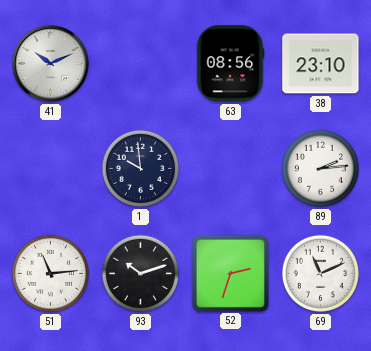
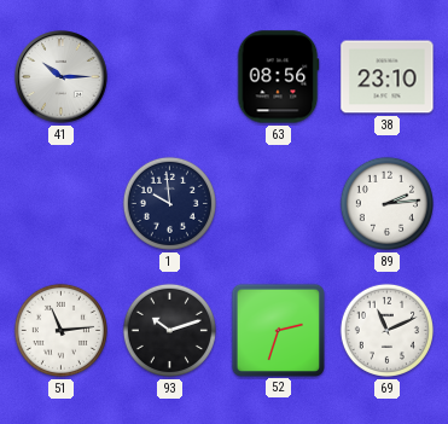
41: 10:11 -> 10:15 (62, 77)
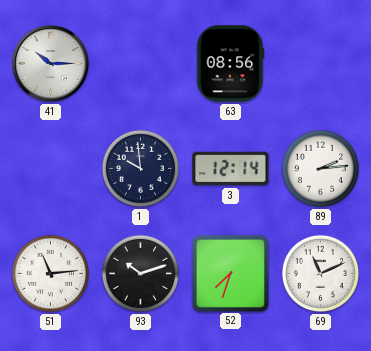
38: 23:10 -> none (388, 77)
3: none -> 12:14 (231, 169)
52: 2:33 -> 7:33 (230, 273)
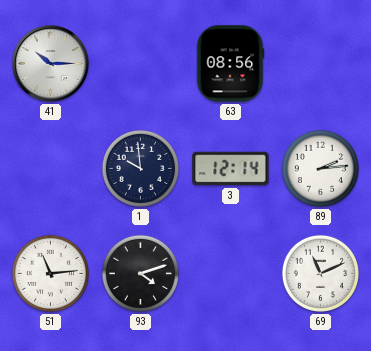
93: 10:12 -> 4:12 (140, 273)
52: 7:33 -> none (230, 273)
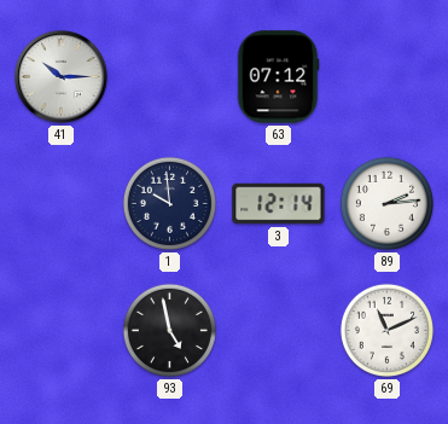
63: 08:56 -> 07:12 (278, 77)
51: 11:14 -> none (50, 273)
93: 4:12 -> 4:58 (169, 330)
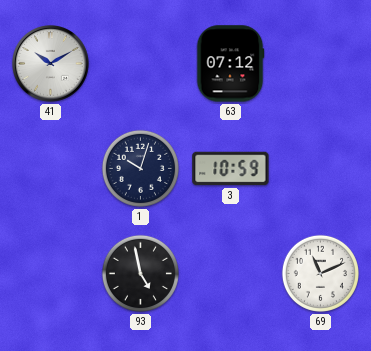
41: 10:15 -> 10:10 (51, 64)
1: 9:59 -> 10:03 (140, 168)
3: 12:14 -> 10:59 (231, 169)
89: 2:14 -> none (386, 203)
